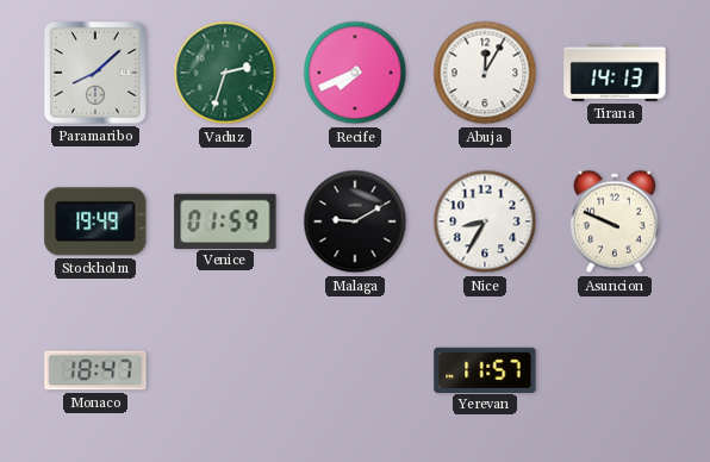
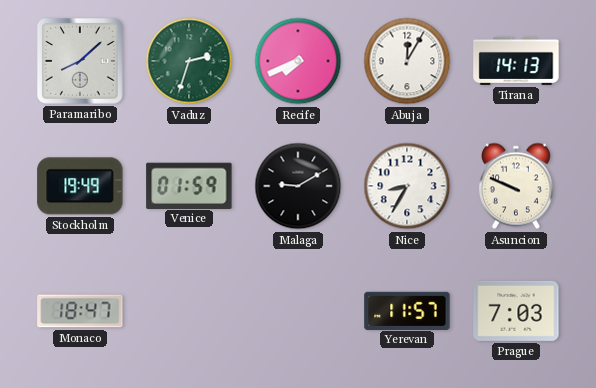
Prague: none -> 7:03 (516, 311)
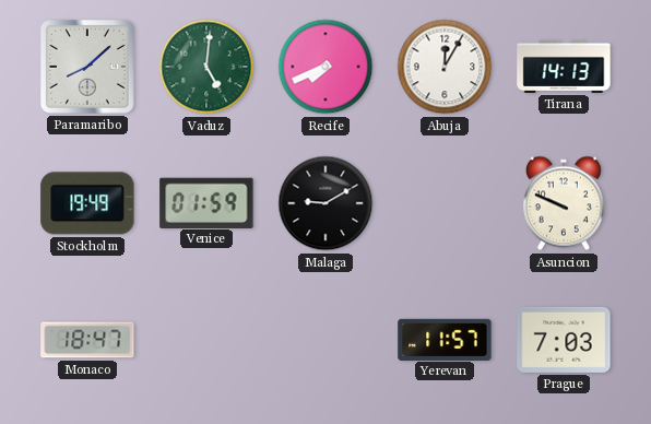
Vaduz: 2:33 -> 5:01 (206, 67)
Nice: 8:35 -> none (407, 186)
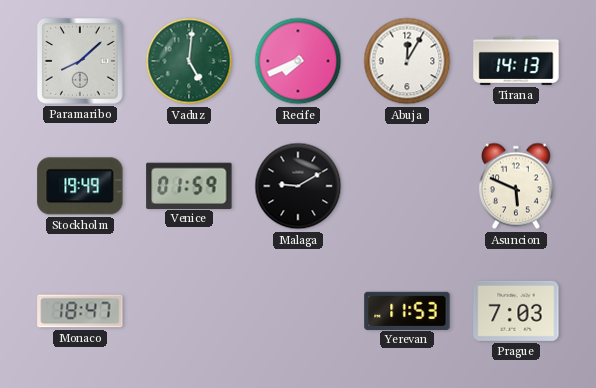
Asuncion: 9:49 -> 5:49 (516, 186)
Yerevan: 11:57 -> 11:53 (407, 310)
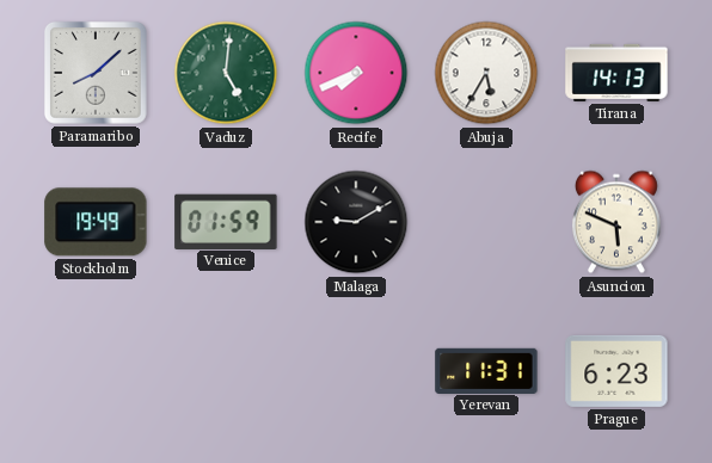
Abuja: 12:05 -> 5:35 (486, 73)
Monaco: 18:47 -> none (80, 311)
Yerevan: 11:53 -> 11:31 (486, 370)
Prague: 7:03 -> 6:23 (616, 371)
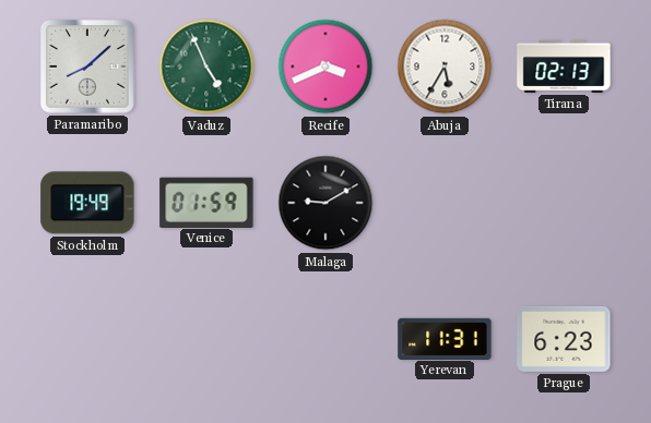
Vaduz: 5:01 -> 4:56 (206, 67)
Recife: 7:41 -> 3:41 (325, 67)
Tirana: 14:13 -> 02:13 (564, 67)
Asuncion: 5:49 -> none (616, 222)
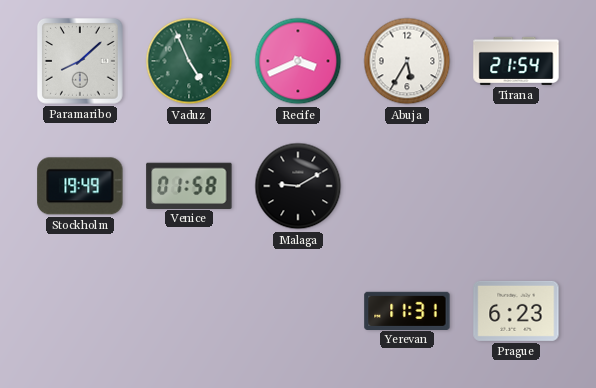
Tirana: 02:13 -> 21:54 (516, 61)
Venice: 01:59 -> 01:58 (189, 185)
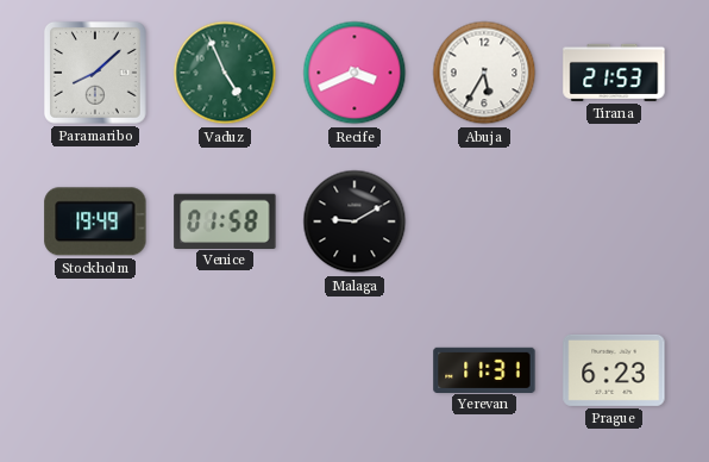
Tirana: 21:54 -> 21:53 (614, 73)
